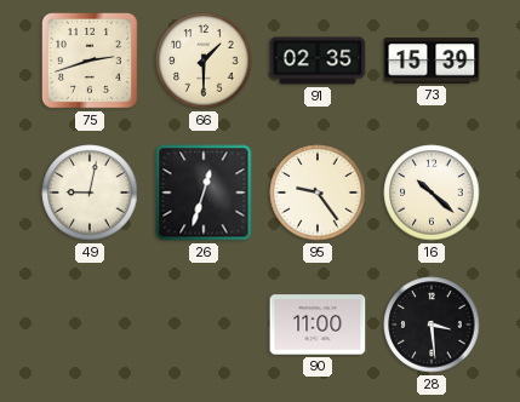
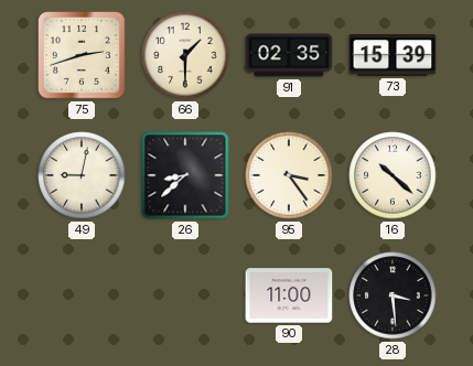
26: 12:33 -> 8:38 (185, 175)
95: 9:24 -> 3:24 (289, 175)
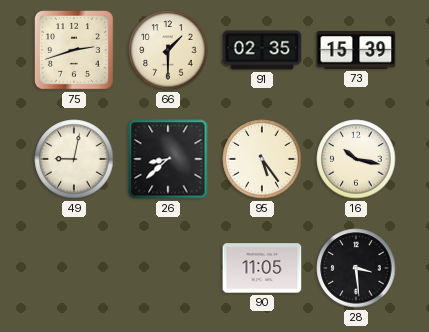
95: 3:24 -> 5:24 (262, 159)
16: 10:22 -> 10:17 (356, 159)
90: 11:00 -> 11:05 (262, 268)
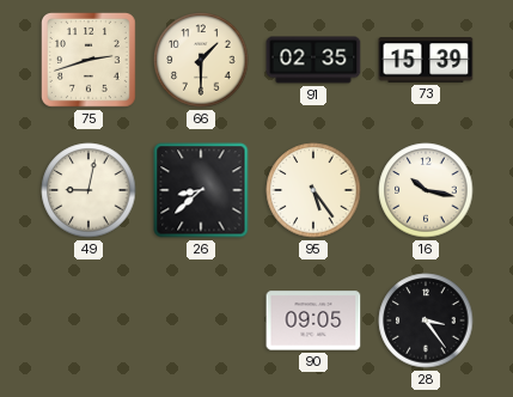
90: 11:05 -> 09:05 (313, 320)
28: 3:29 -> 3:24 (426, 320)
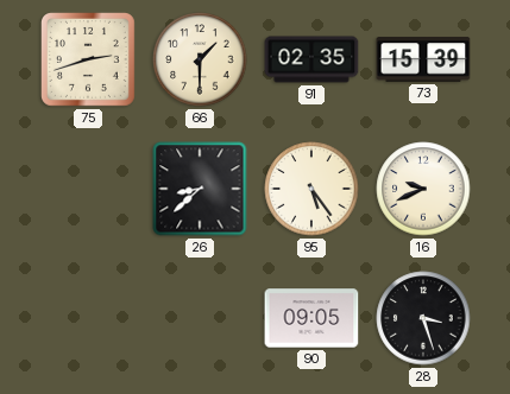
49: 9:02 -> none (88, 190)
16: 10:17 -> 9:41 (423, 189)
28: 3:24 -> 3:27 (423, 318)
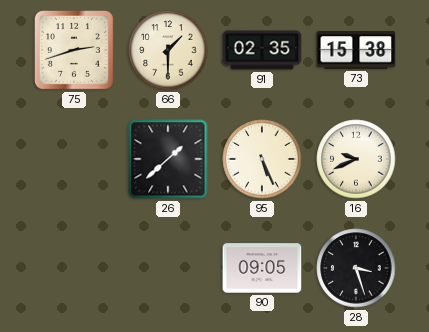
73: 15:39 -> 15:38 (356, 50)
26: 8:38 -> 1:38 (168, 159)
95: 5:24 -> 5:26 (262, 159)
